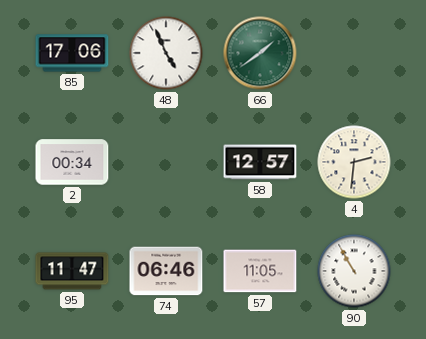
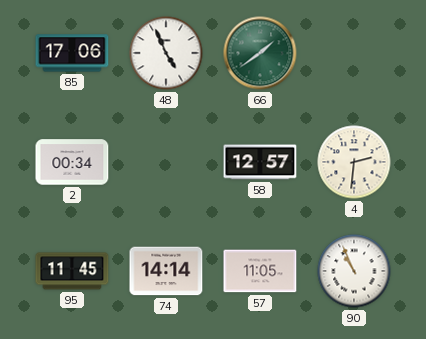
95: 11:47 -> 11:45 (72, 271)
74: 06:46 -> 14:14 (166, 271)
90: 10:55 -> 10:56 (354, 271)
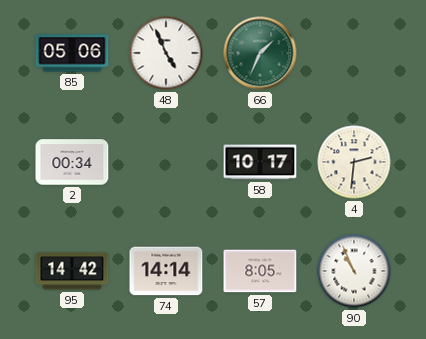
85: 17:06 -> 05:06 (72, 53)
66: 1:39 -> 1:34 (260, 53)
58: 12:57 -> 10:17 (260, 162)
95: 11:45 -> 14:42 (72, 271)
57: 11:05 -> 8:05 (260, 271)
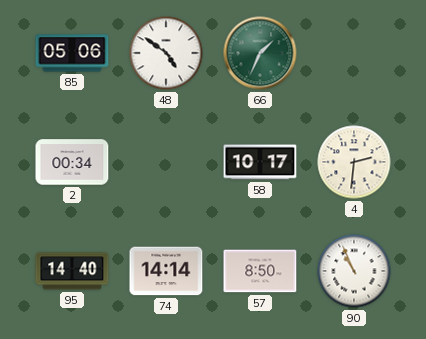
48: 4:56 -> 4:51 (166, 53)
95: 14:42 -> 14:40 (72, 271)
57: 8:05 -> 8:50 (260, 271)
